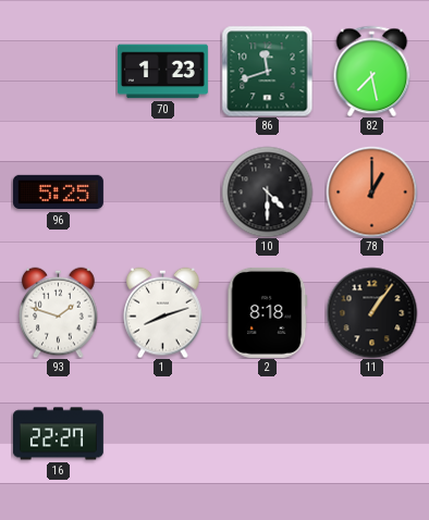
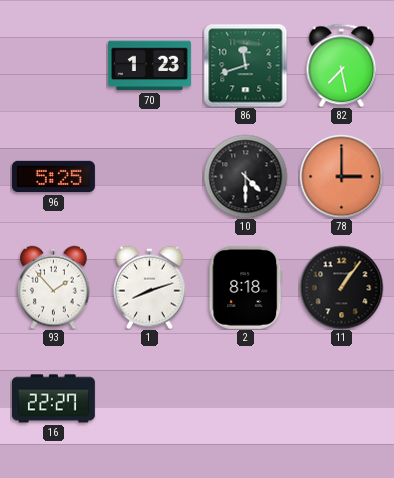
78: 1:00 -> 3:00 (341, 176)
93: 1:48 -> 1:53 (54, 287)
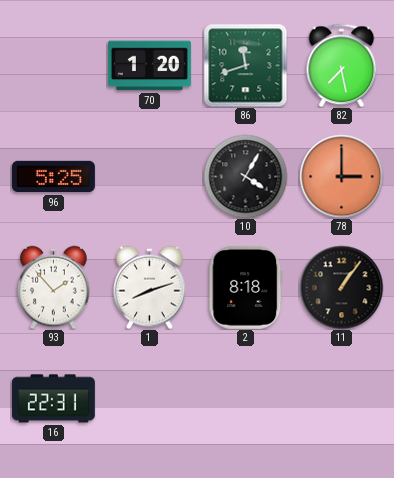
70: 1:23 -> 1:20 (149, 66)
10: 4:30 -> 4:05 (245, 176)
16: 22:27 -> 22:31 (53, 399)
